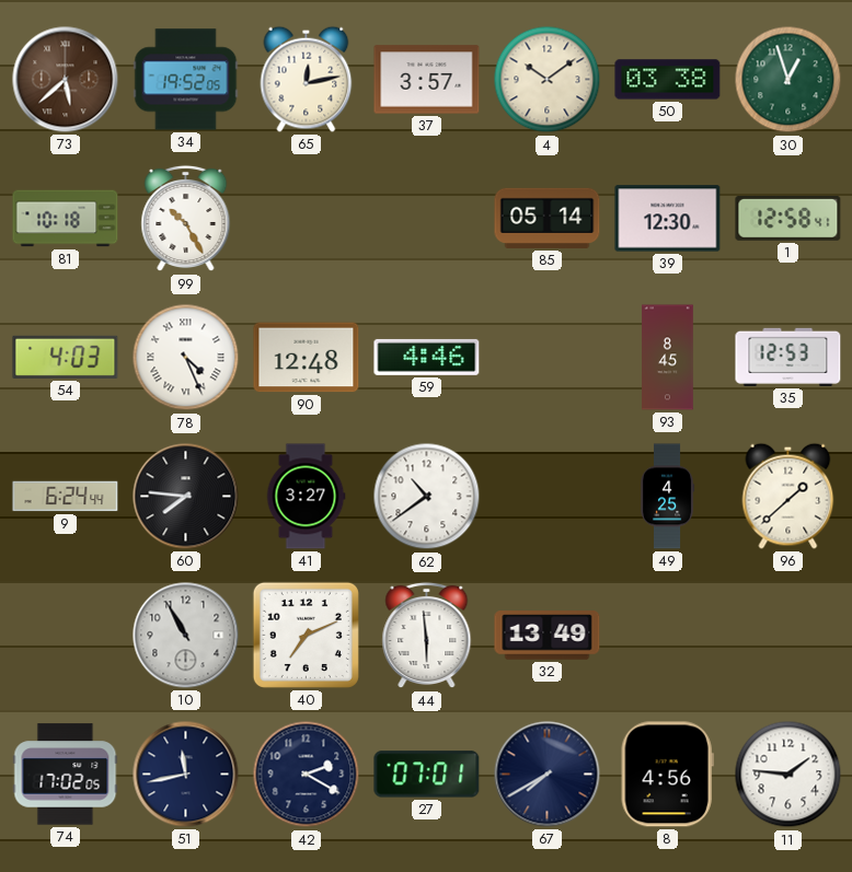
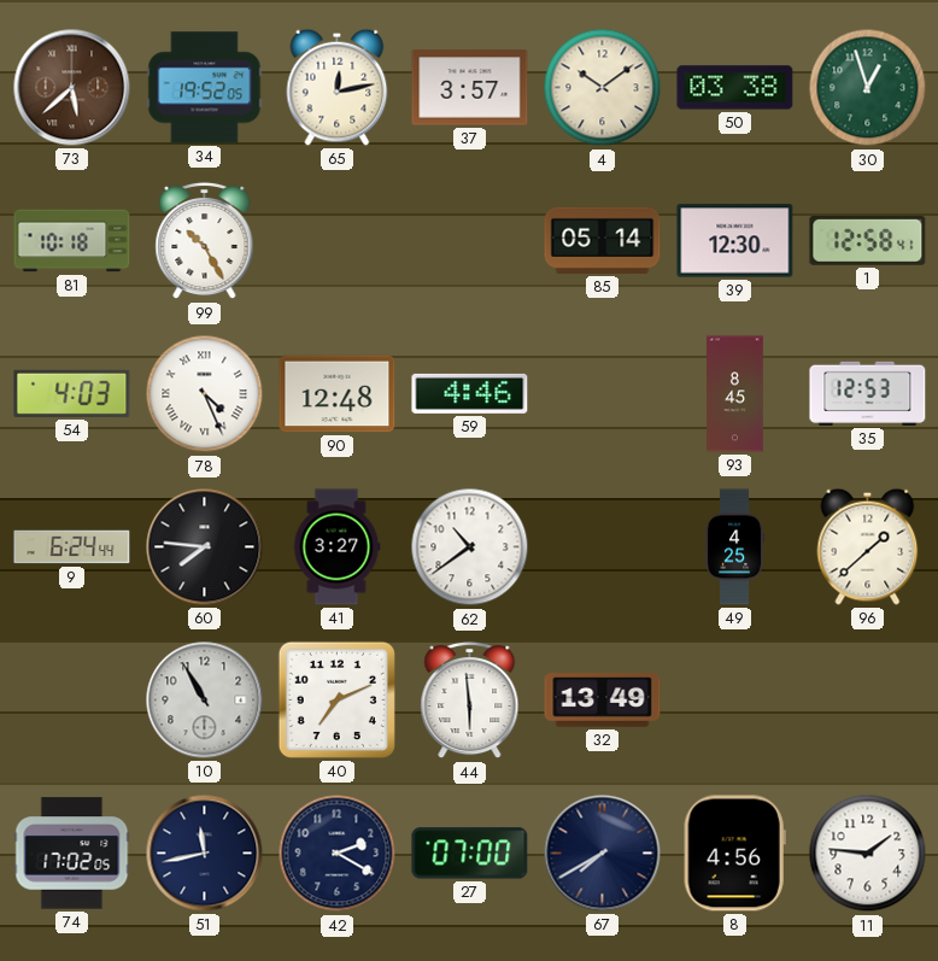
27: 07:01 -> 07:00 (470, 854)
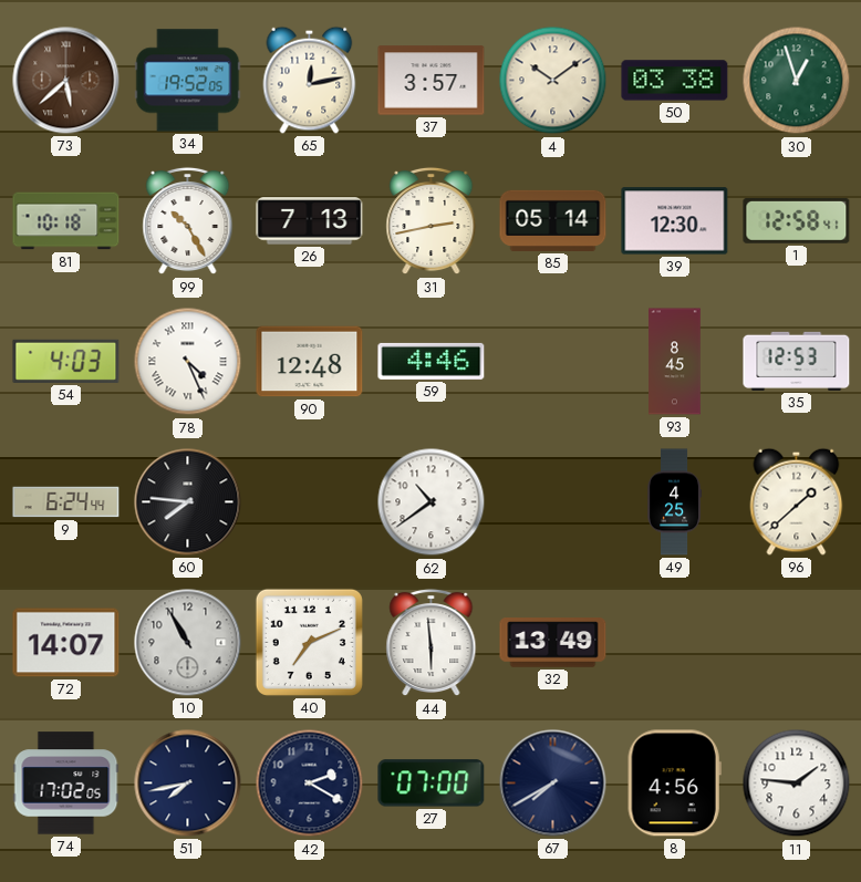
26: none -> 7:13 (310, 221)
31: none -> 2:43 (432, 221)
41: 3:27 -> none (336, 547)
72: none -> 14:07 (66, 643)
51: 11:43 -> 7:43 (188, 784)
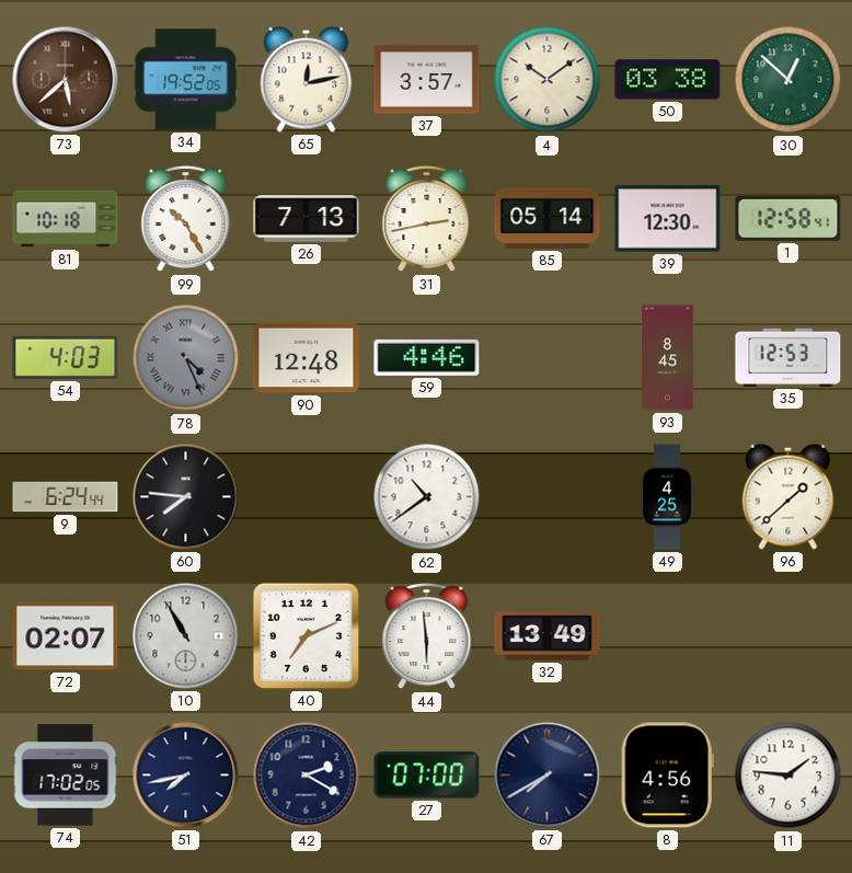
30: 12:57 -> 12:52 (788, 80)
78 dial: white -> grey (186, 358)
72: 14:07 -> 02:07 (66, 636)
